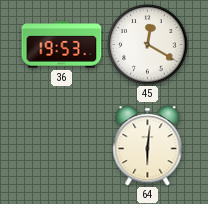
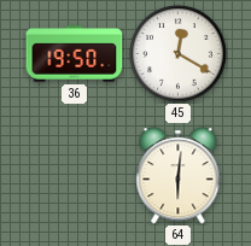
36: 19:53 -> 19:50 (75, 54)
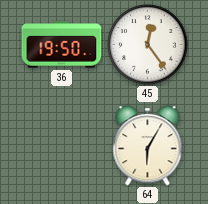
45: 12:20 -> 12:24 (148, 45)
64: 6:01 -> 6:05 (148, 146)
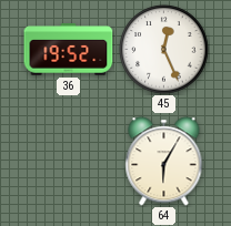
36: 19:50 -> 19:52 (69, 50)
45: 12:24 -> 12:26 (164, 50)
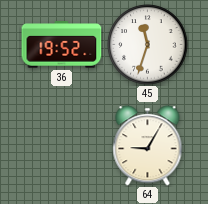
45: 12:26 -> 11:33 (148, 45)
64: 6:05 -> 9:05 (148, 146)
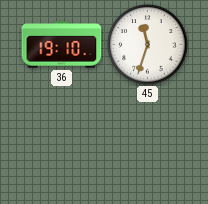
36: 19:52 -> 19:10 (62, 45)
64: 9:05 -> none (148, 146)
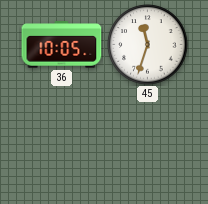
36: 19:10 -> 10:05 (62, 45)
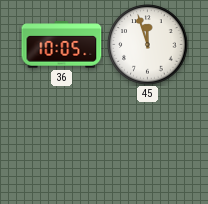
45: 11:33 -> 11:57 (148, 45)
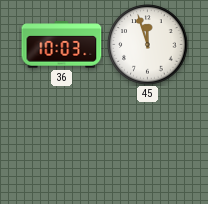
36: 10:05 -> 10:03 (62, 45)
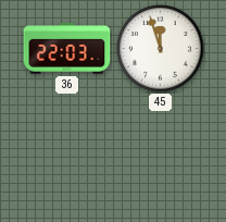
36: 10:03 -> 22:03 (67, 49)
